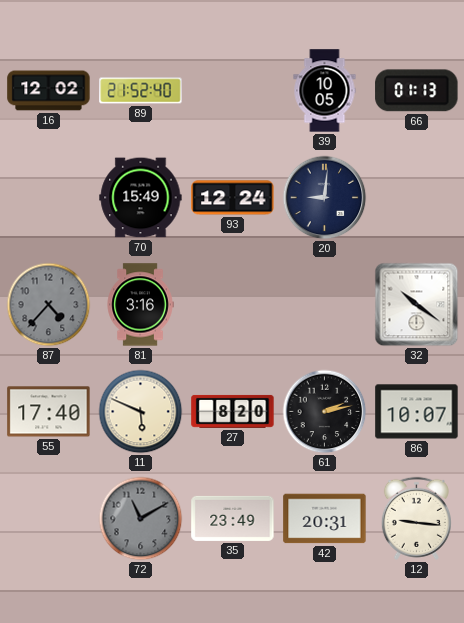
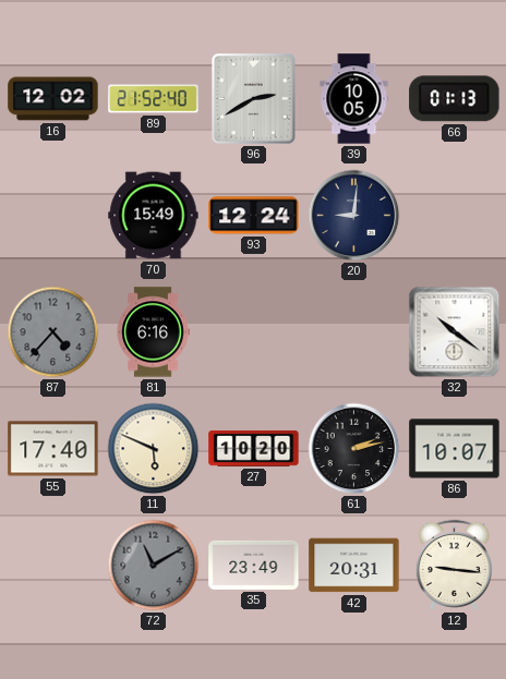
96: none -> 2:40 (254, 99)
81: 3:16 -> 6:16 (153, 332)
27: 8:20 -> 10:20 (254, 448)
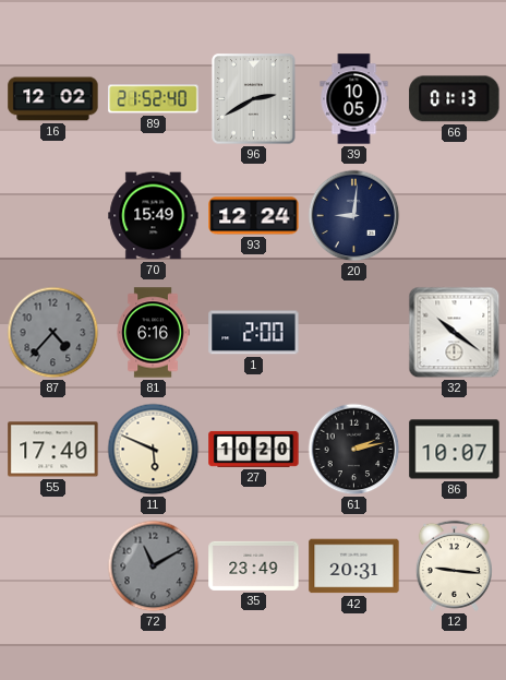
1: none -> 2:00 (254, 333)
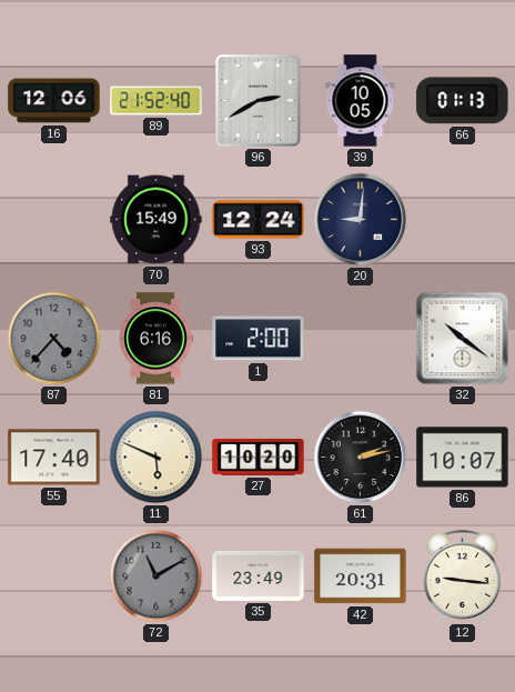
16: 12:02 -> 12:06 (54, 101)
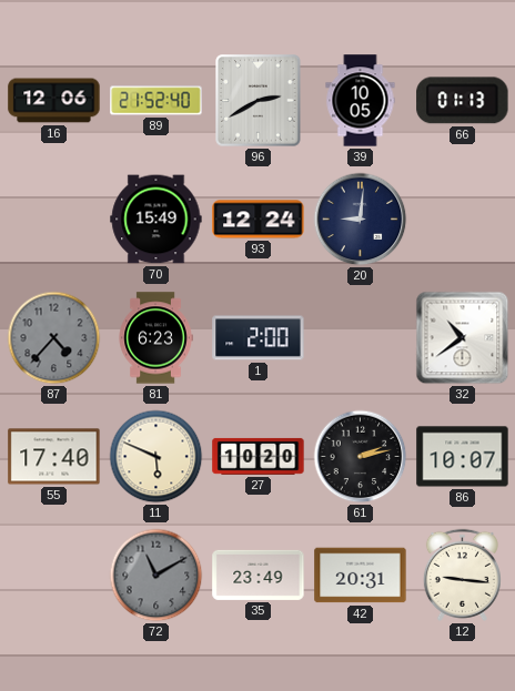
81: 6:16 -> 6:23 (155, 338)
32: 10:21 -> 10:39 (463, 338)
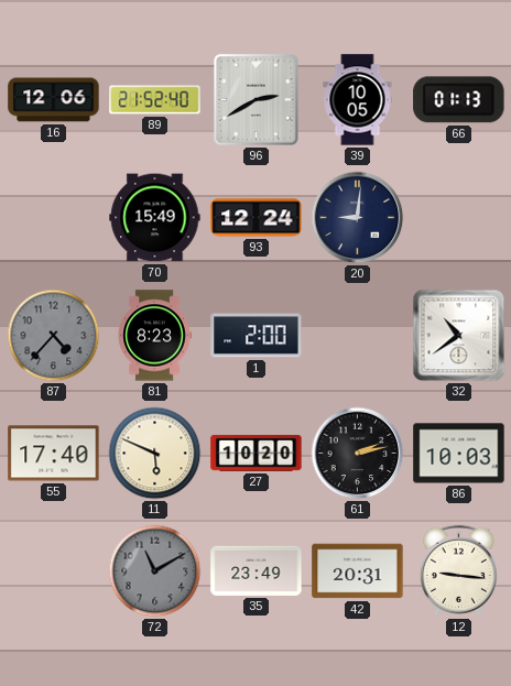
81: 6:23 -> 8:23 (154, 336)
86: 10:07 -> 10:03 (459, 454)
